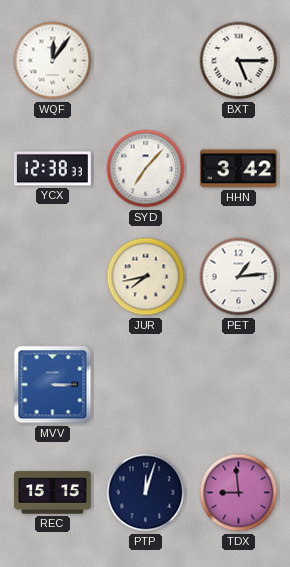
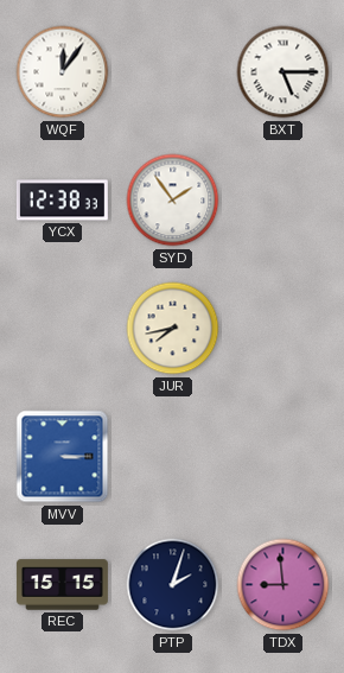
SYD: 7:07 -> 1:54 (173, 201)
HHN: 3:42 -> none (238, 169)
PET: 1:14 -> none (239, 277)
PTP: 12:03 -> 2:03 (173, 585)
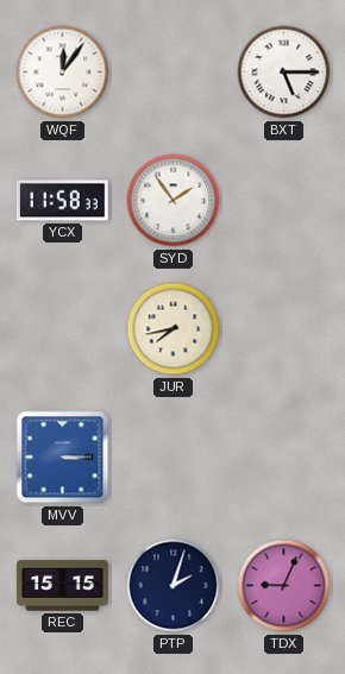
YCX: 12:38 -> 11:58 (62, 201)
TDX: 8:59 -> 9:04 (284, 586)
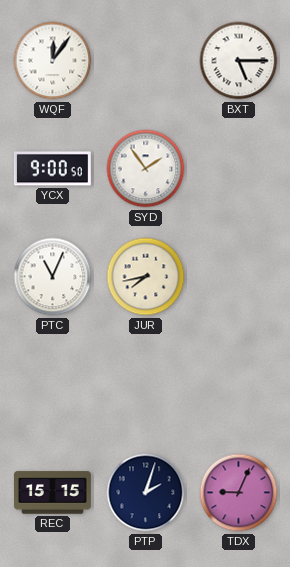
YCX: 11:58 -> 9:00 (52, 169)
PTC: none -> 11:04 (53, 277)
MVV: 3:15 -> none (63, 458)
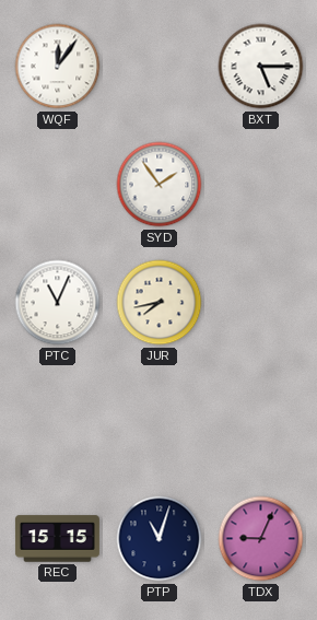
YCX: 9:00 -> none (52, 169)
PTP: 2:03 -> 11:03 (160, 539)
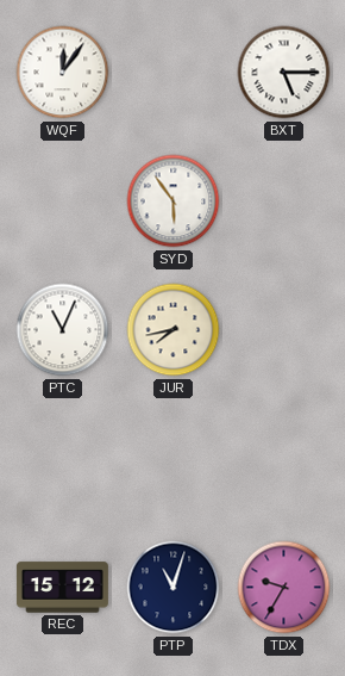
SYD: 1:54 -> 5:54 (174, 201)
REC: 15:15 -> 15:12 (62, 588)
TDX: 9:04 -> 9:35 (284, 588)
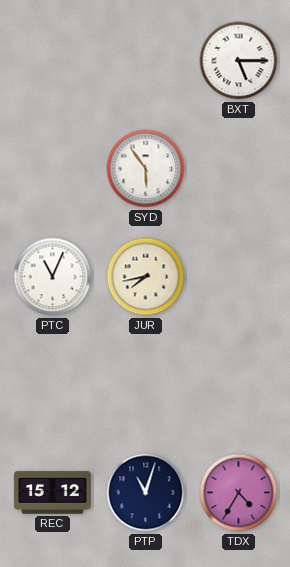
WQF: 12:06 -> none (63, 73)
TDX: 9:35 -> 4:35 (239, 493)
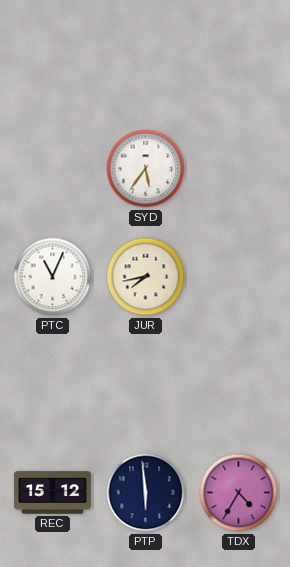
BXT: 5:15 -> none (239, 61)
SYD: 5:54 -> 5:36 (146, 169)
PTP: 11:03 -> 5:59 (146, 493)
